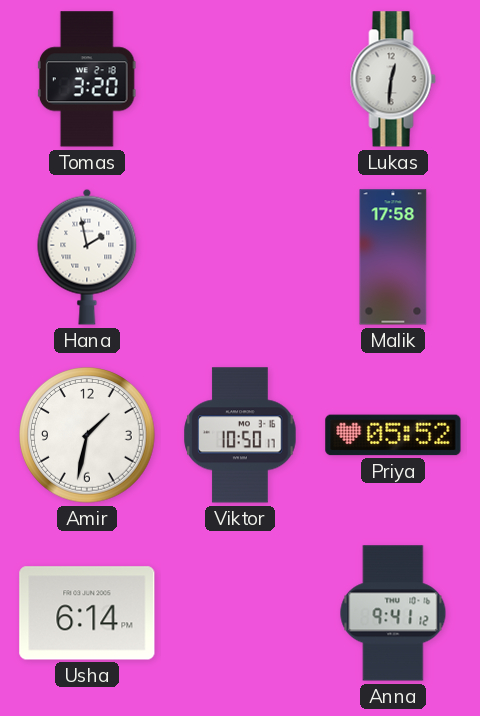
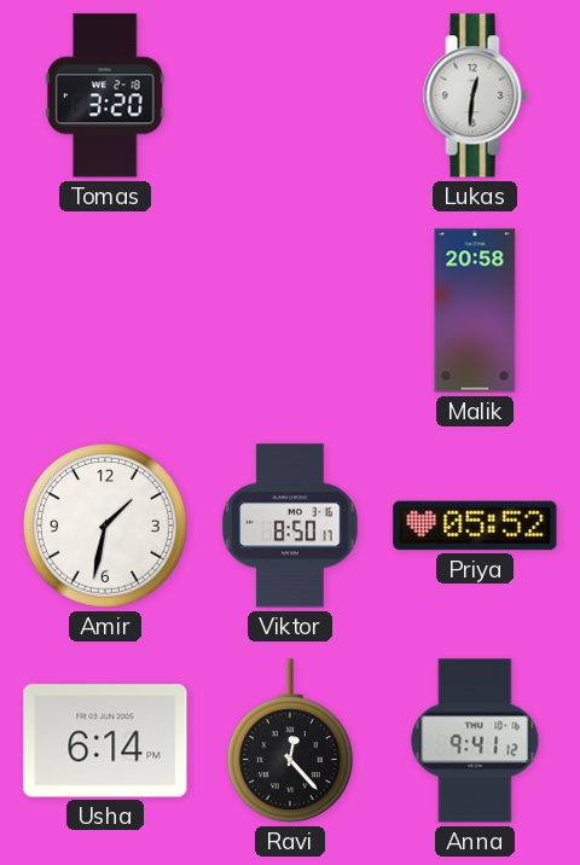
Hana: 1:58 -> none (87, 257)
Malik: 17:58 -> 20:58 (475, 310)
Viktor: 10:50 -> 8:50 (290, 526)
Ravi: none -> 12:23 (291, 741)
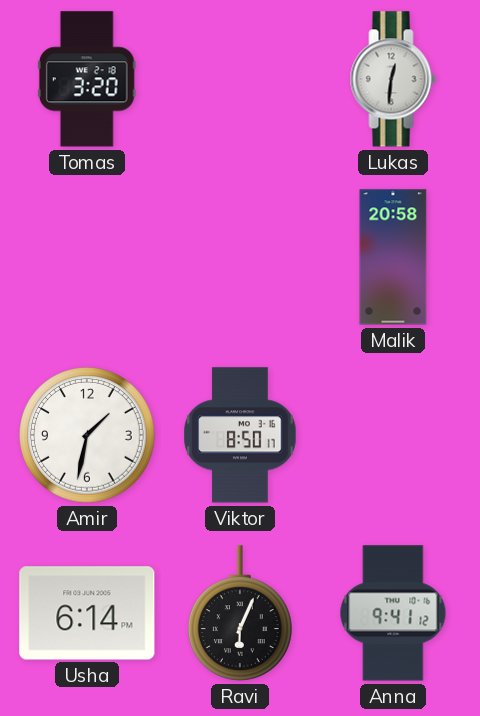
Priya: 05:52 -> none (475, 526)
Ravi: 12:23 -> 6:04 (241, 613)
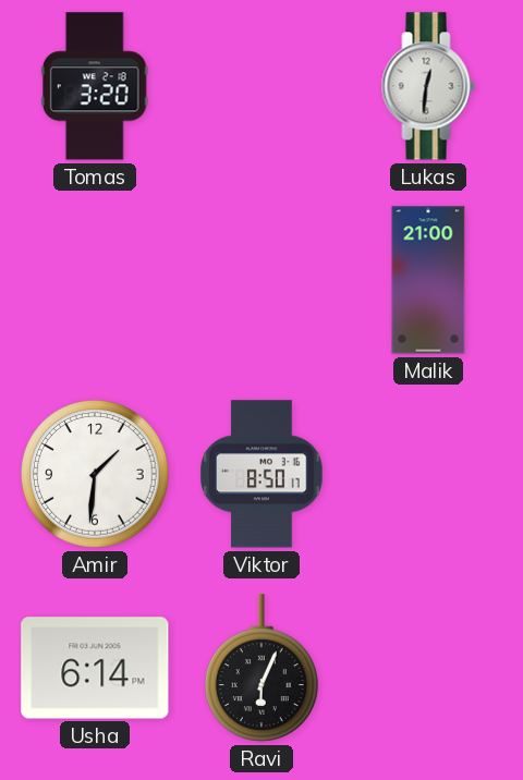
Malik: 20:58 -> 21:00 (428, 280)
Amir: 1:32 -> 1:31 (95, 474)
Anna: 9:41 -> none (393, 613)
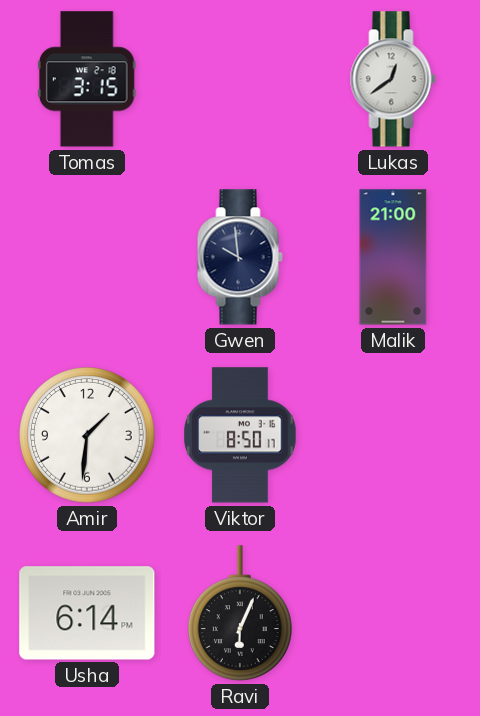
Tomas: 3:20 -> 3:15 (87, 79)
Lukas: 12:31 -> 12:39 (393, 79)
Gwen: none -> 9:59 (240, 257)
